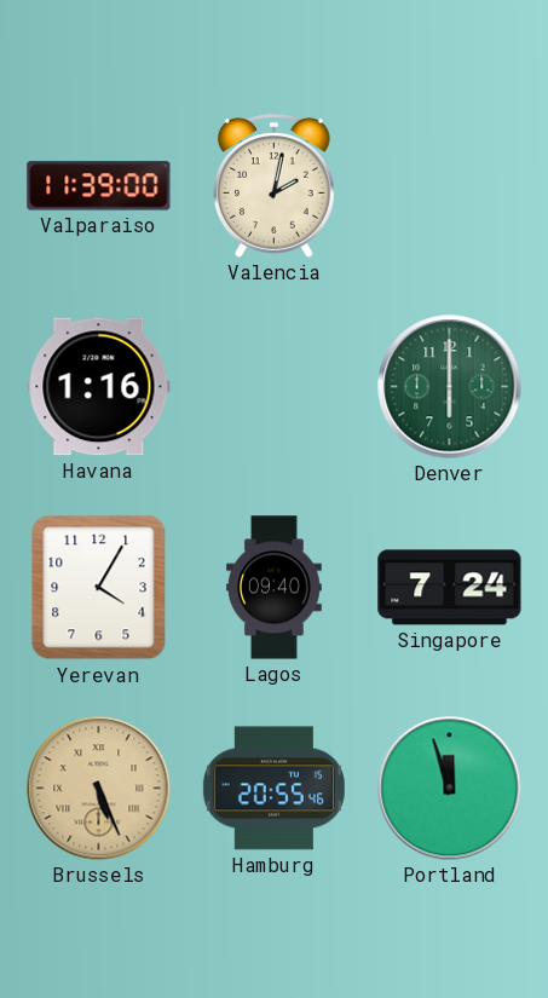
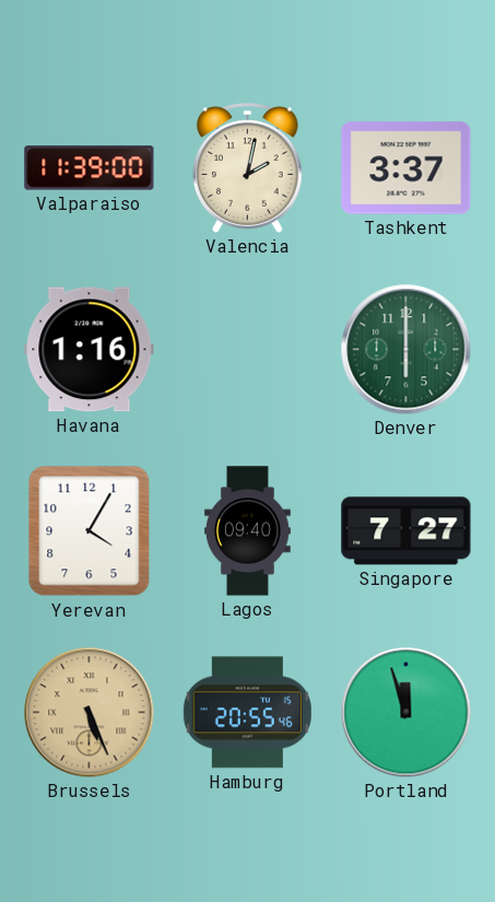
Tashkent: none -> 3:37 (406, 168)
Singapore: 7:24 -> 7:27 (406, 531)
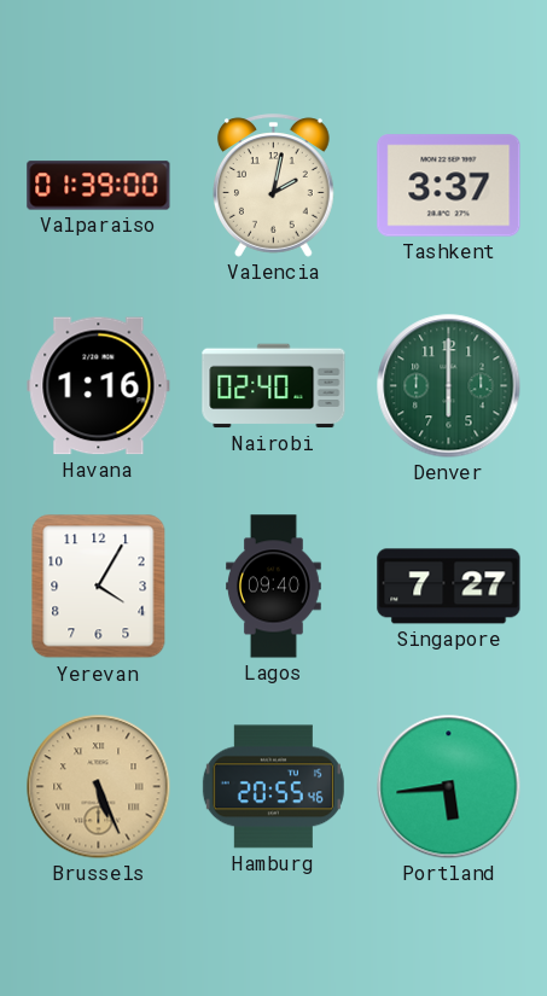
Valparaiso: 11:39 -> 01:39 (99, 186)
Nairobi: none -> 02:40 (274, 386)
Portland: 11:57 -> 5:44 (449, 787)
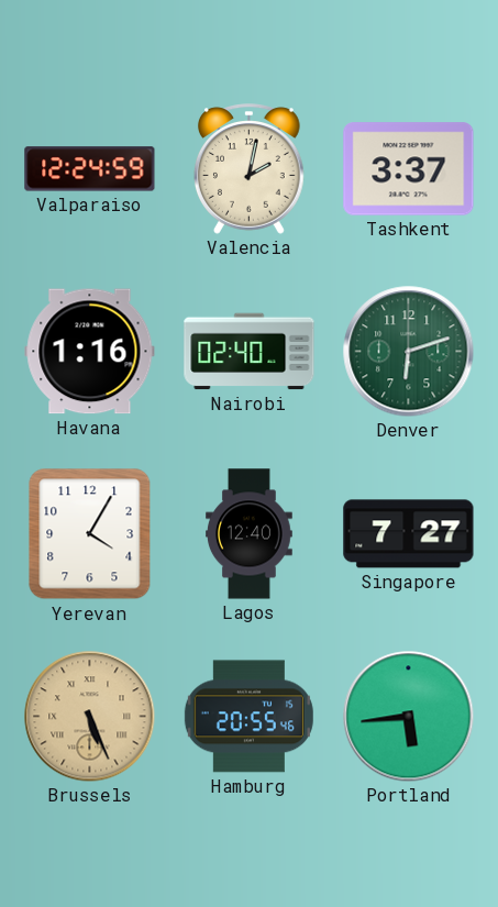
Valparaiso: 01:39 -> 12:24 (90, 169)
Denver: 6:00 -> 6:12 (409, 352)
Lagos: 09:40 -> 12:40 (250, 534)
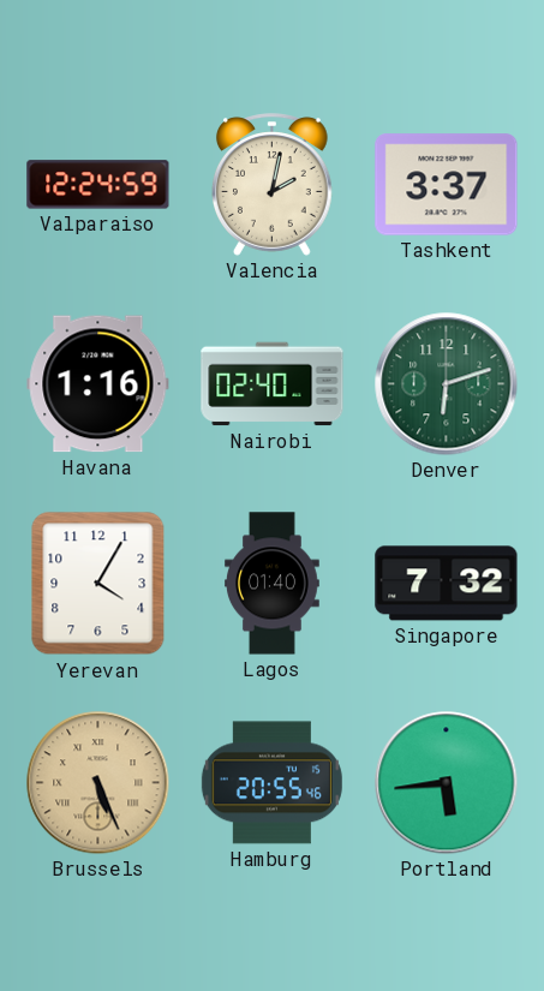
Lagos: 12:40 -> 01:40 (273, 584)
Singapore: 7:27 -> 7:32 (447, 584)
